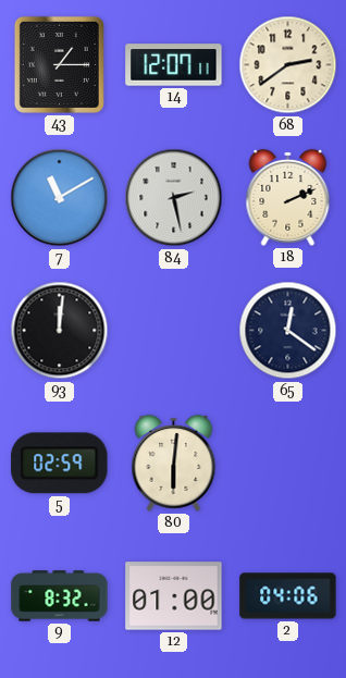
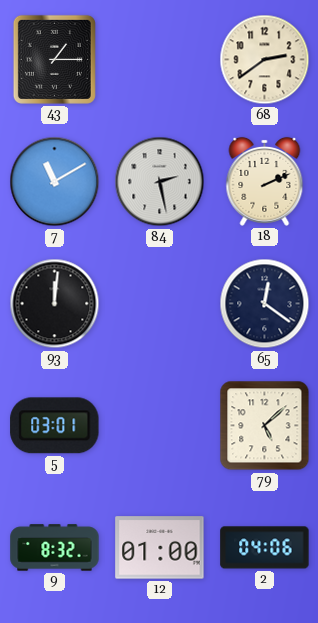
14: 12:07 -> none (174, 65)
5: 02:59 -> 03:01 (55, 426)
80: 6:01 -> none (174, 463)
79: none -> 5:08 (265, 426)
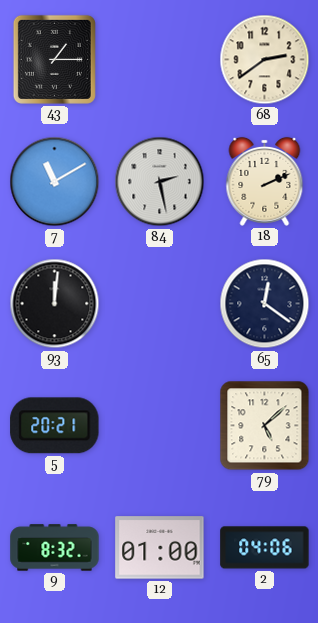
5: 03:01 -> 20:21 (55, 426)
